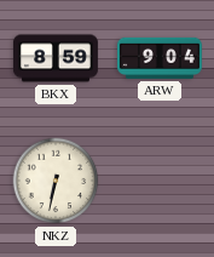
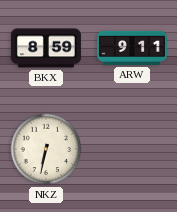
ARW: 9:04 -> 9:11 (132, 48)
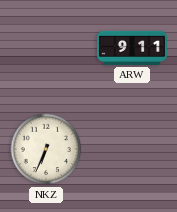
BKX: 8:59 -> none (46, 48)
NKZ: 6:32 -> 6:34 (46, 149)
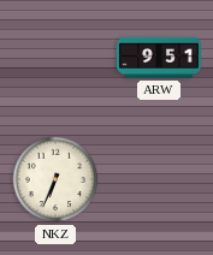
ARW: 9:11 -> 9:51 (159, 58)
